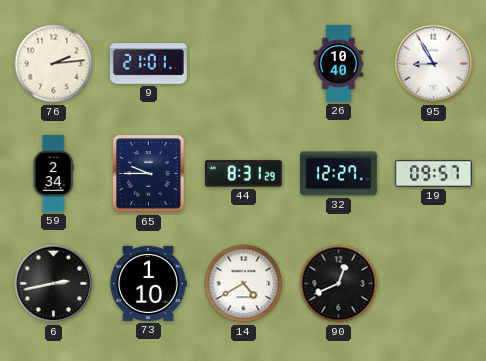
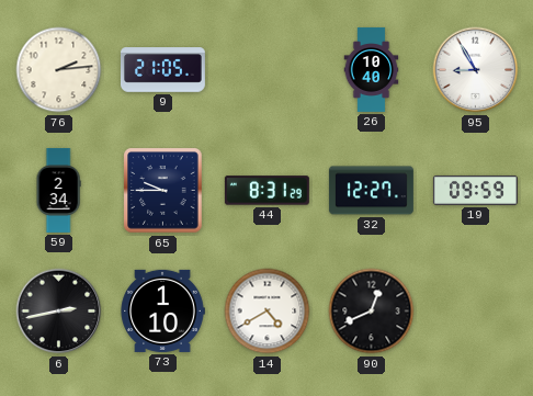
9: 21:01 -> 21:05 (162, 70)
19: 09:57 -> 09:59 (475, 190)
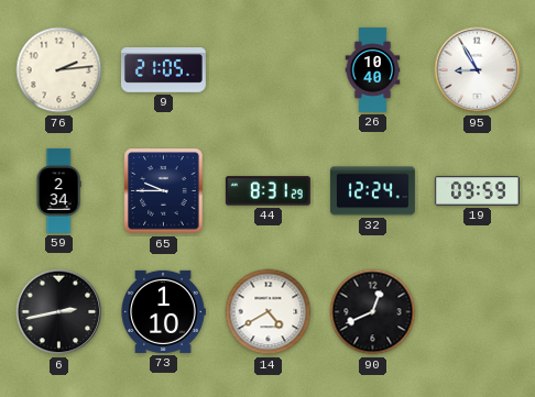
32: 12:27 -> 12:24 (372, 191)
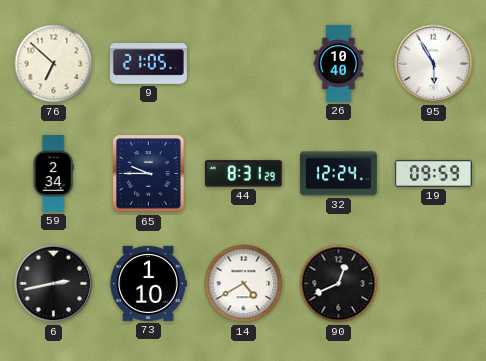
76: 2:14 -> 6:52 (54, 64)
95: 8:55 -> 5:55 (434, 64)
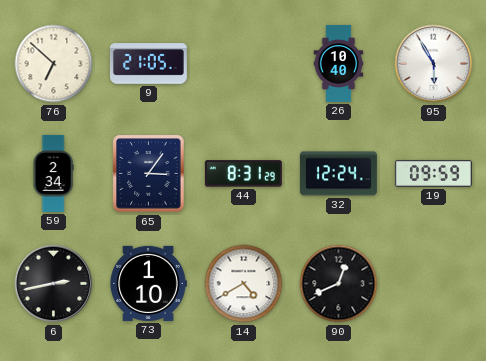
65: 9:45 -> 3:06 (149, 174)
